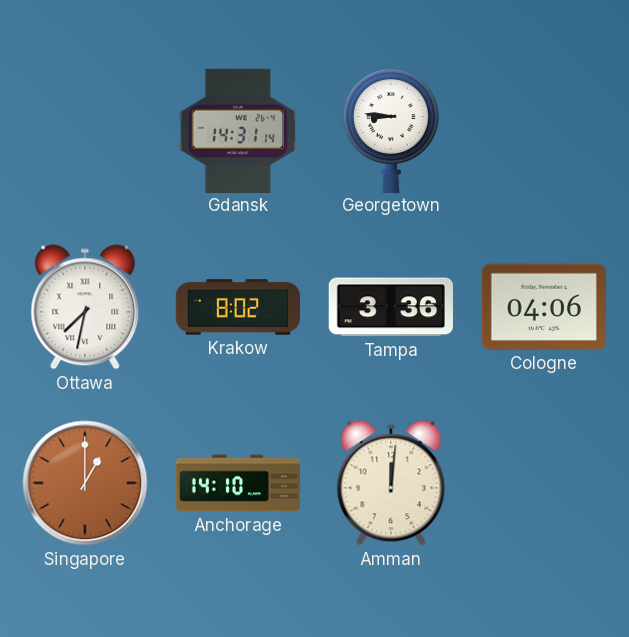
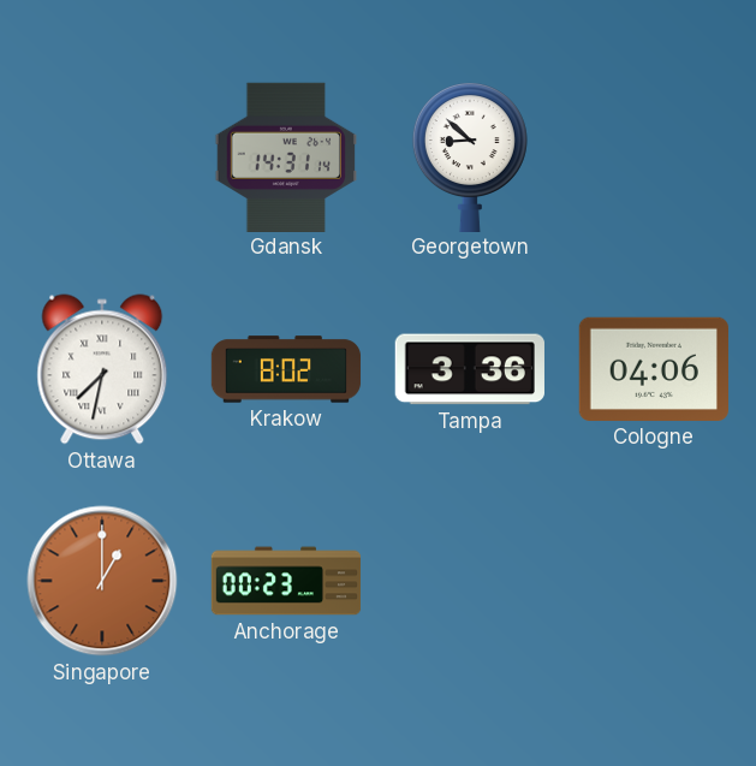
Georgetown: 8:46 -> 8:52 (470, 158)
Anchorage: 14:10 -> 00:23 (286, 581)
Amman: 12:01 -> none (391, 483)
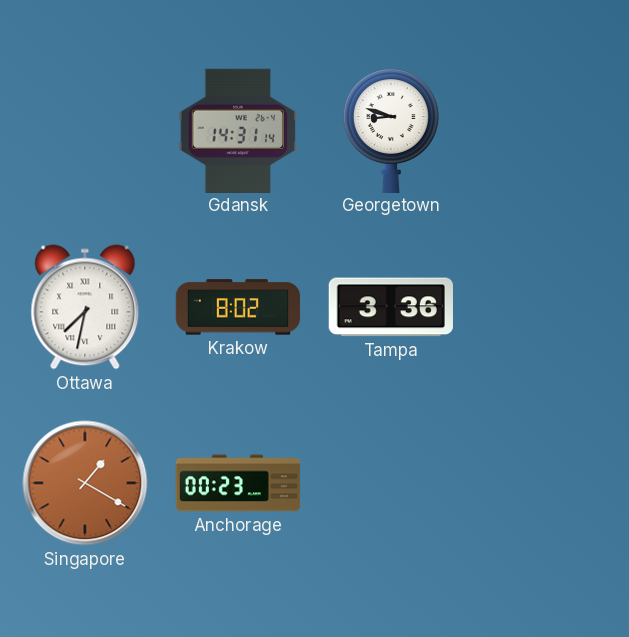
Georgetown: 8:52 -> 8:48 (391, 131)
Cologne: 04:06 -> none (653, 369)
Singapore: 1:00 -> 1:20 (85, 483)
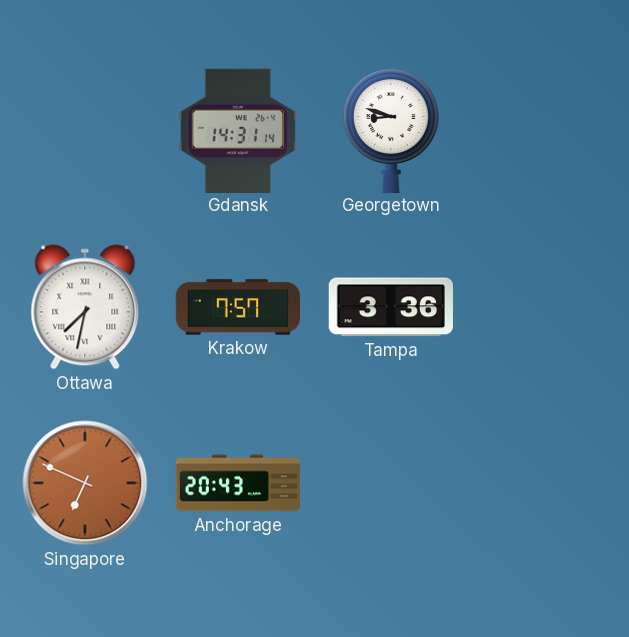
Krakow: 8:02 -> 7:57 (238, 307)
Singapore: 1:20 -> 6:49 (85, 483)
Anchorage: 00:23 -> 20:43 (238, 483)
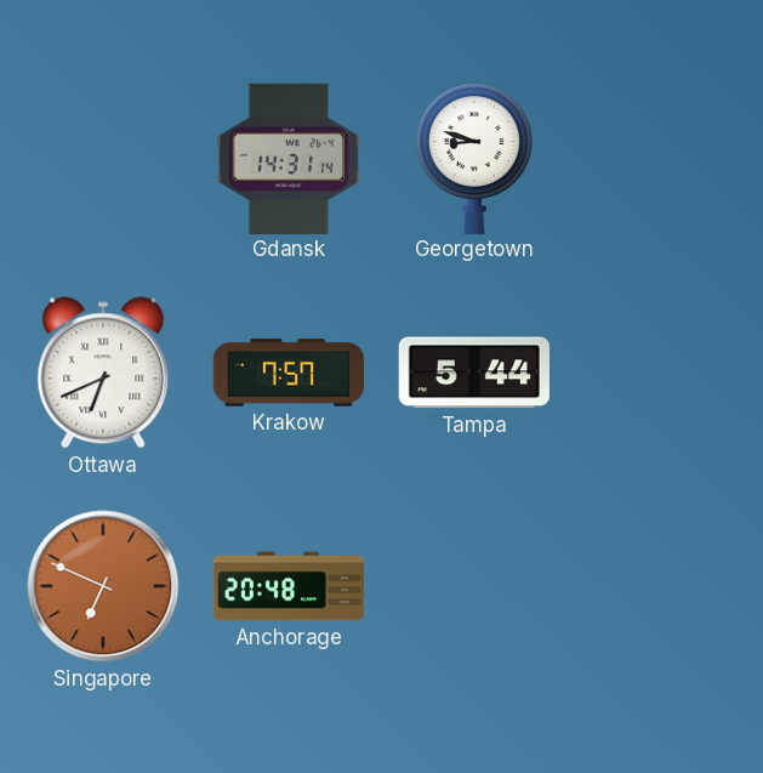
Ottawa: 7:32 -> 6:41 (103, 373)
Tampa: 3:36 -> 5:44 (474, 373)
Anchorage: 20:43 -> 20:48 (289, 586)
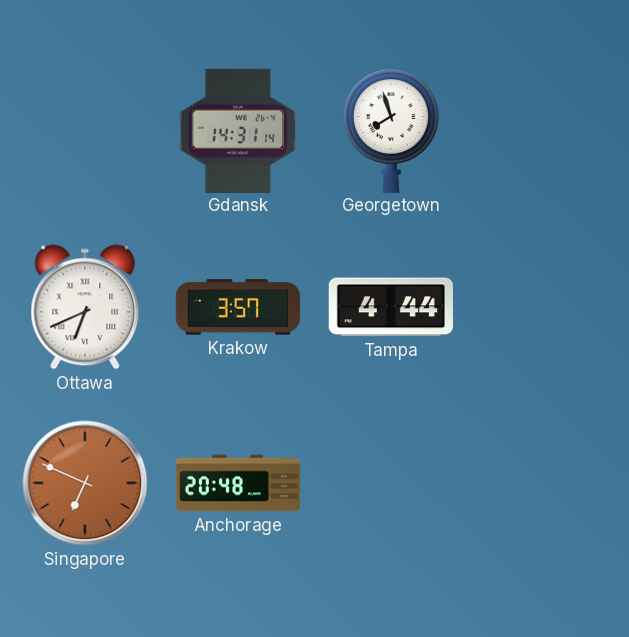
Georgetown: 8:48 -> 7:57 (391, 131)
Krakow: 7:57 -> 3:57 (238, 307)
Tampa: 5:44 -> 4:44 (391, 307)
